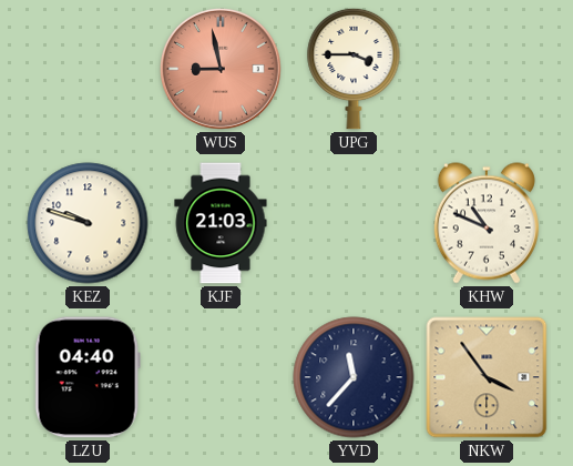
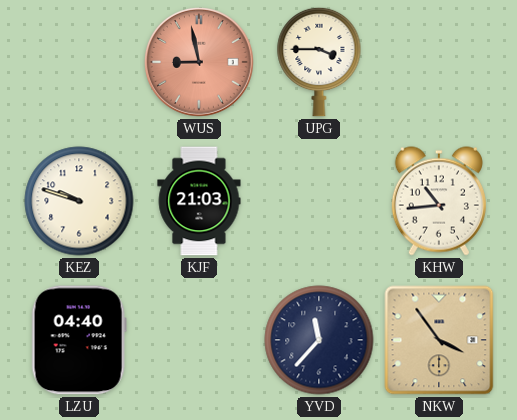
KHW: 10:49 -> 10:44 (439, 201)
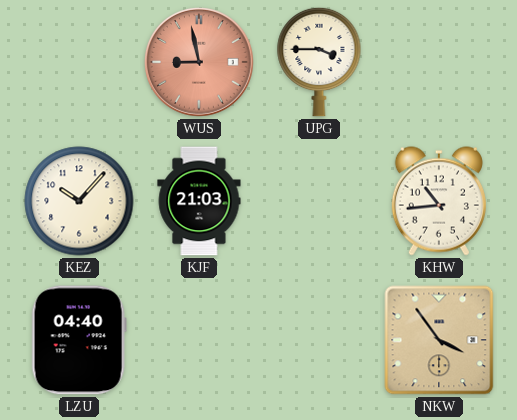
KEZ: 9:48 -> 10:07 (79, 201)
YVD: 11:37 -> none (319, 340)
